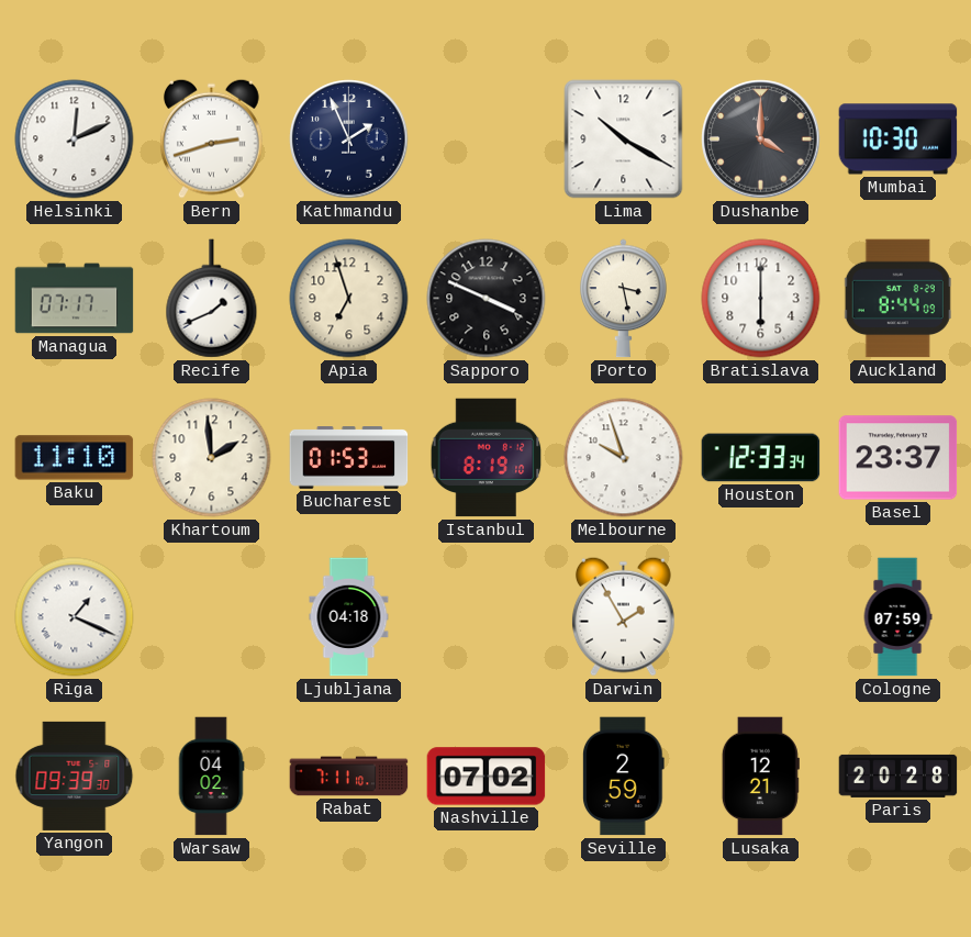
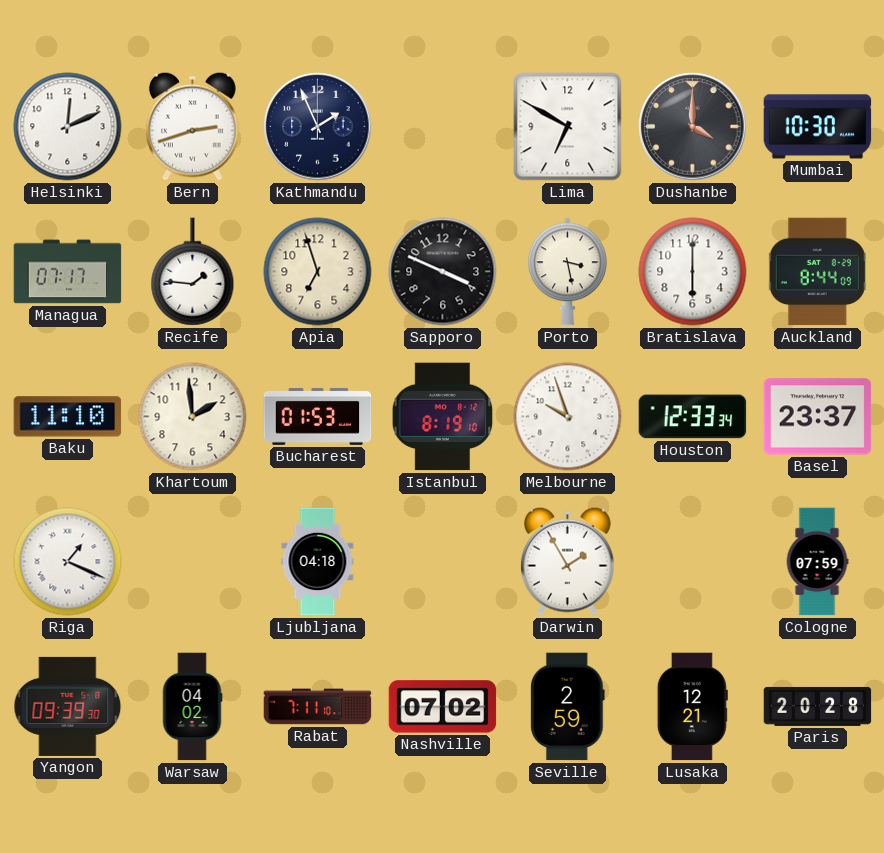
Lima: 10:20 -> 6:50 (568, 127)
Recife: 1:41 -> 1:46 (193, 272)
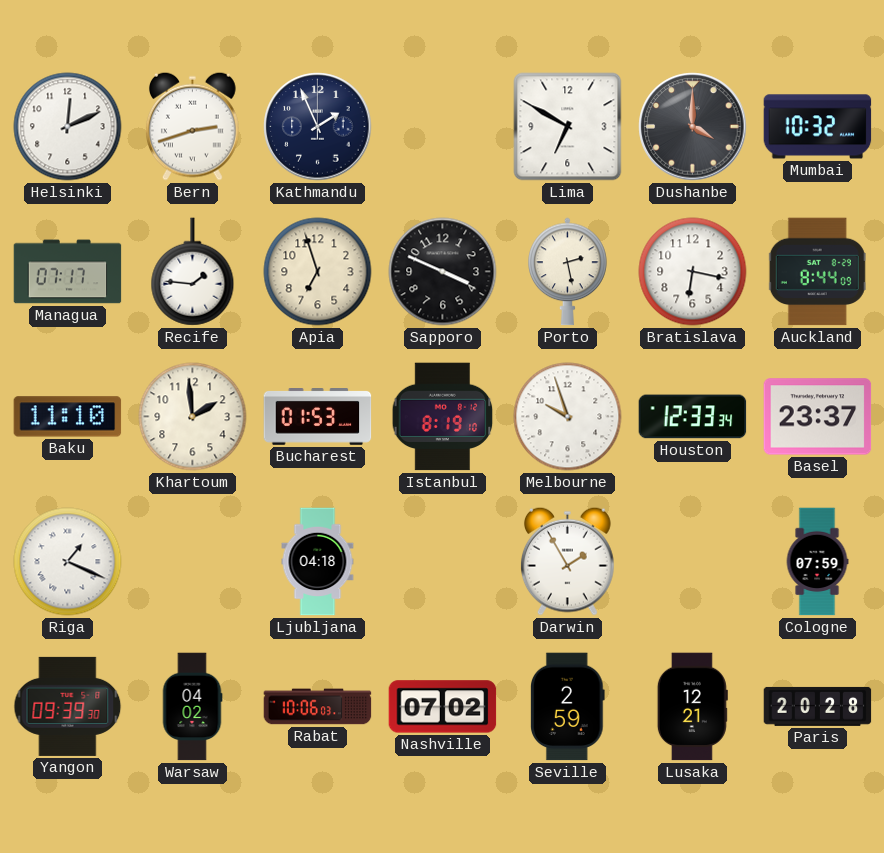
Mumbai: 10:30 -> 10:32 (818, 127)
Porto: 3:28 -> 2:28 (568, 272)
Bratislava: 6:00 -> 6:17 (693, 272)
Rabat: 7:11 -> 10:06 (318, 707)
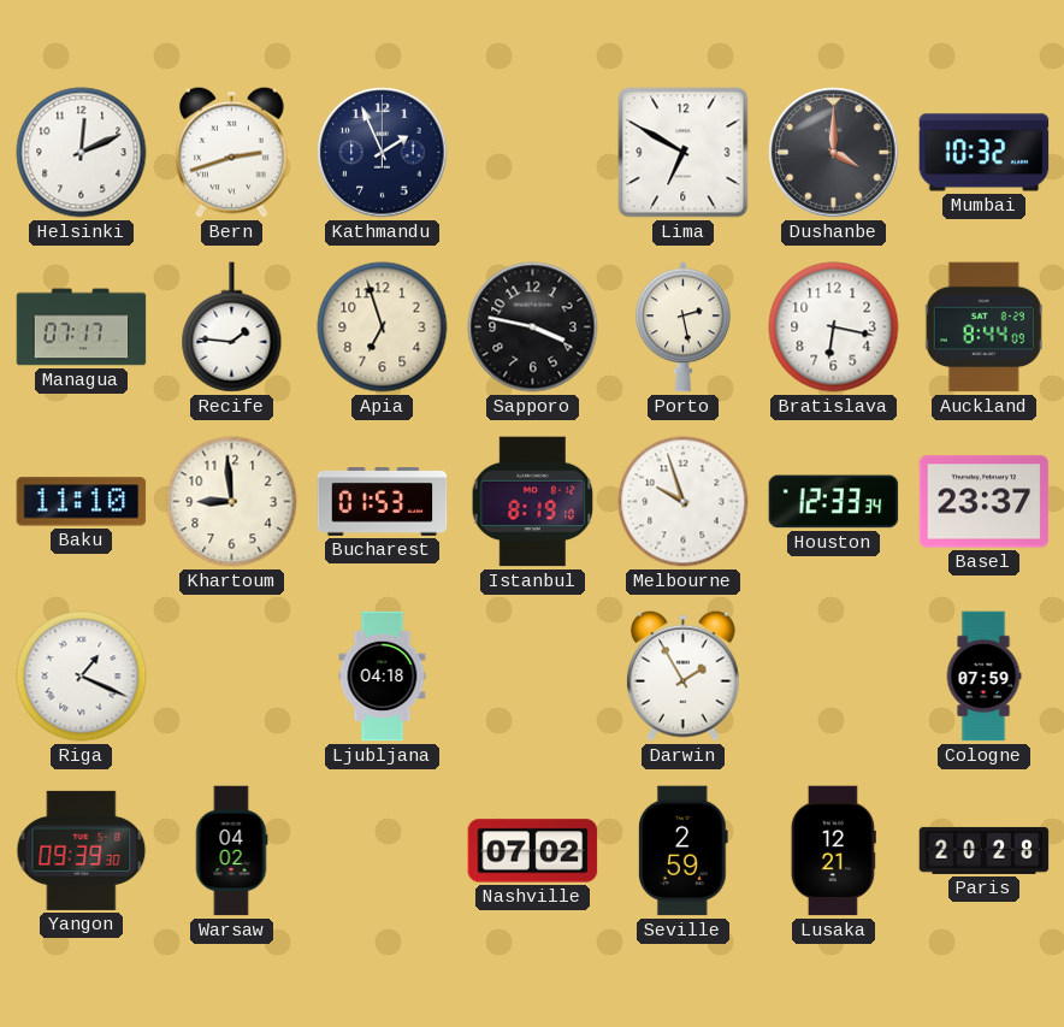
Sapporo: 3:49 -> 3:47 (533, 327)
Khartoum: 1:59 -> 8:59 (232, 502)
Rabat: 10:06 -> none (318, 707)
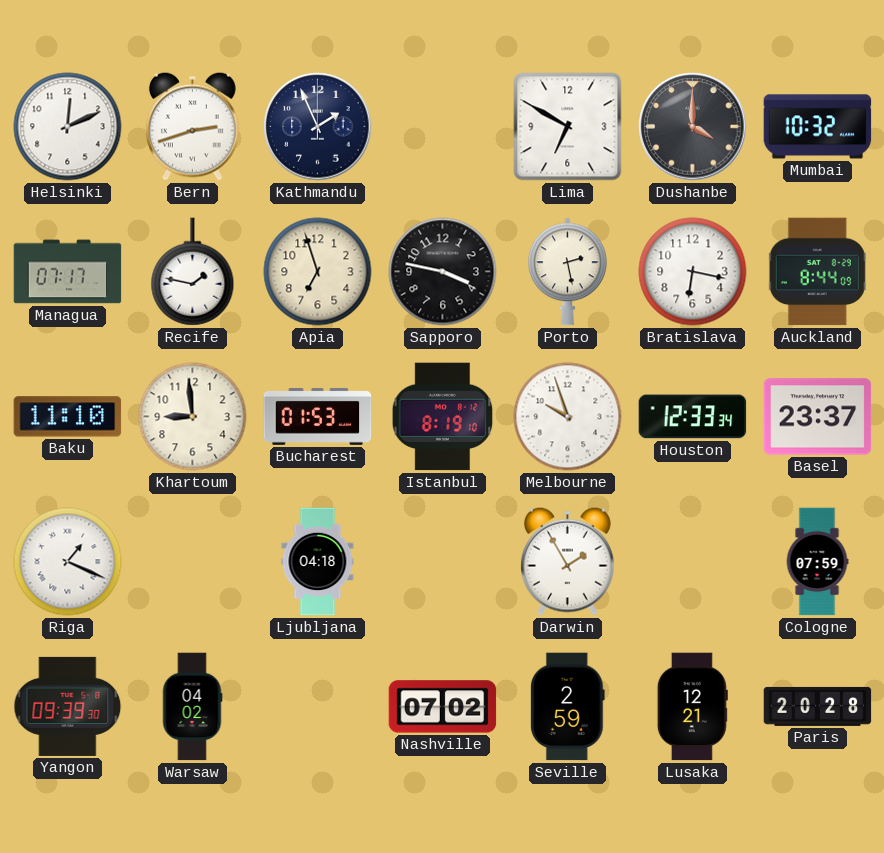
Recife: 1:46 -> 1:47 (193, 272)
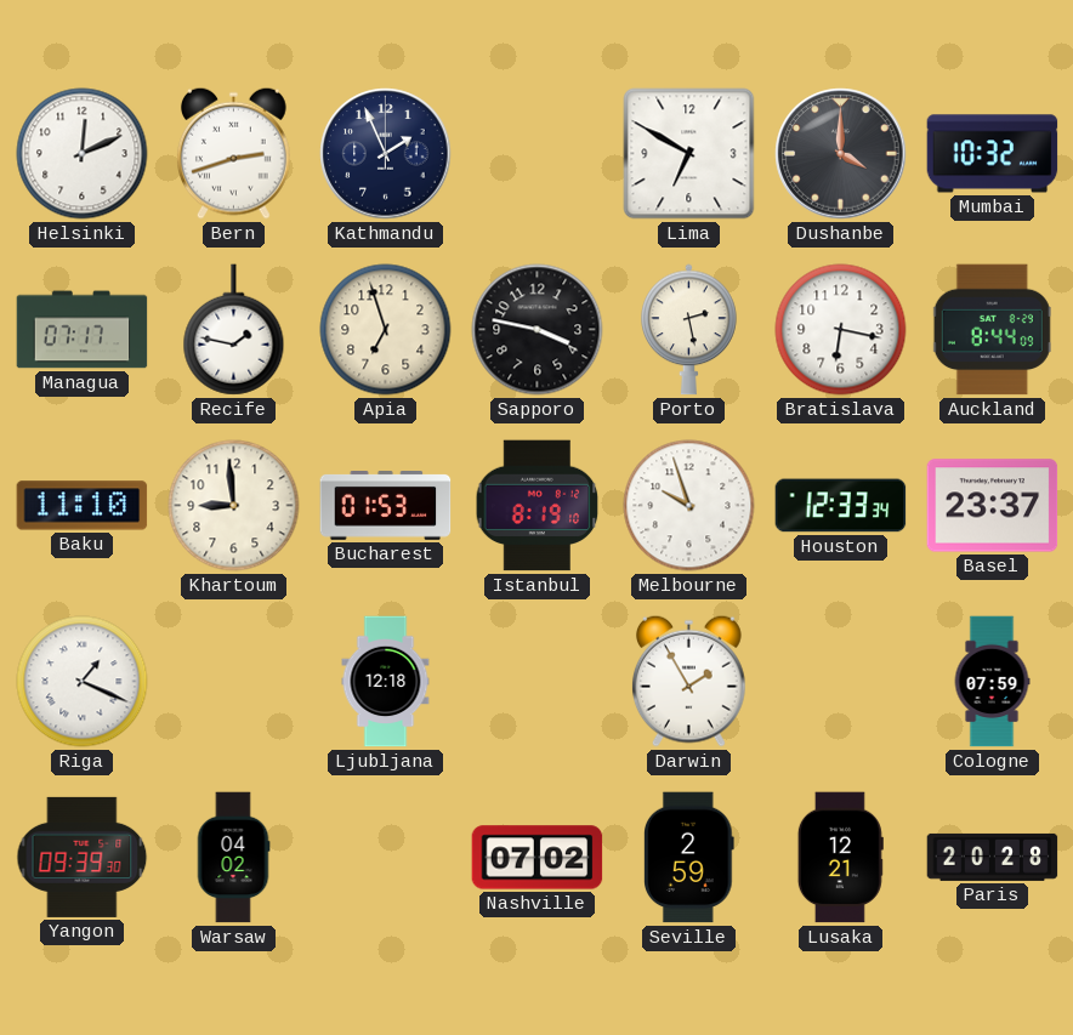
Ljubljana: 04:18 -> 12:18 (386, 682)
